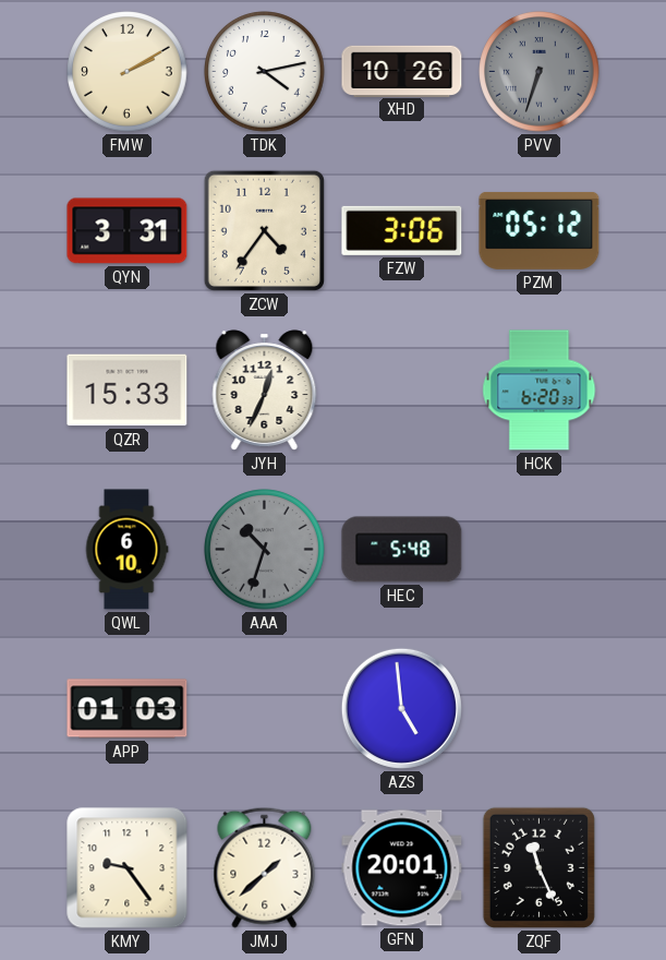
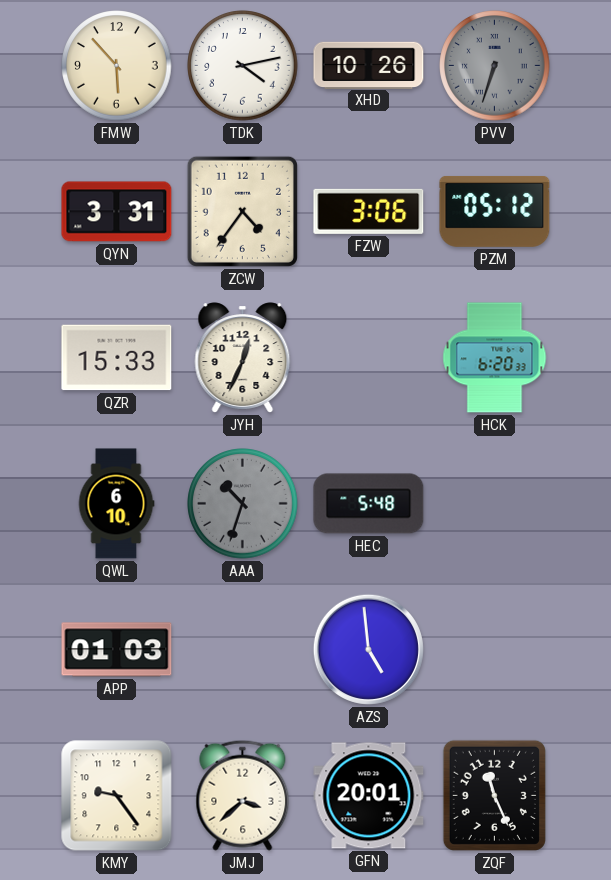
FMW: 2:10 -> 5:53 (117, 66)
JMJ: 1:38 -> 3:38 (243, 795)
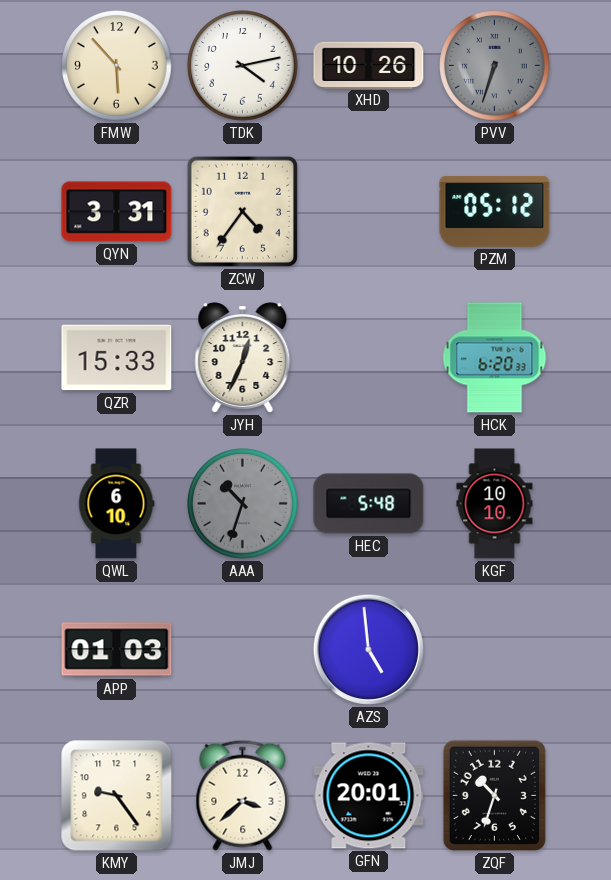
FZW: 3:06 -> none (369, 211)
KGF: none -> 10:10 (495, 504)
ZQF: 11:26 -> 10:33 (494, 795)
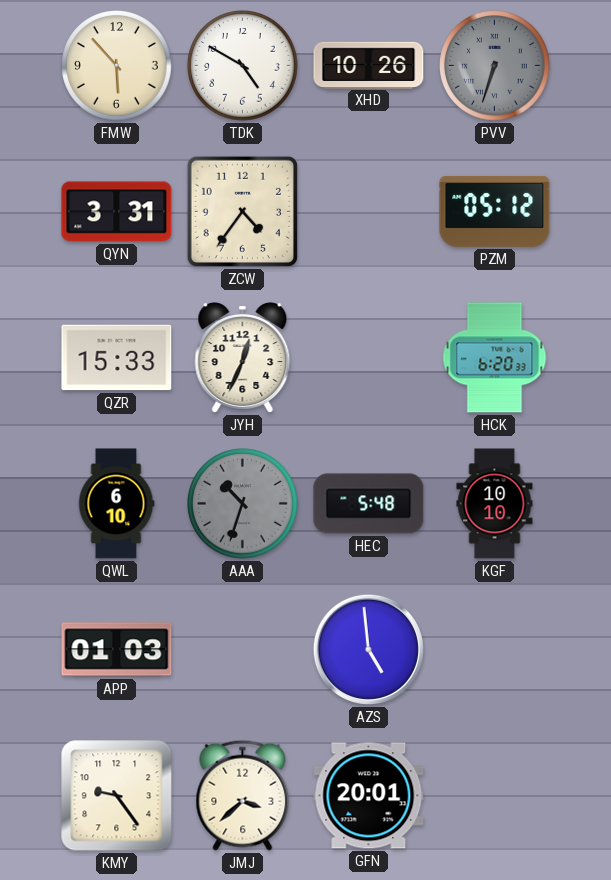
TDK: 4:13 -> 4:50 (243, 66)
ZQF: 10:33 -> none (494, 795)
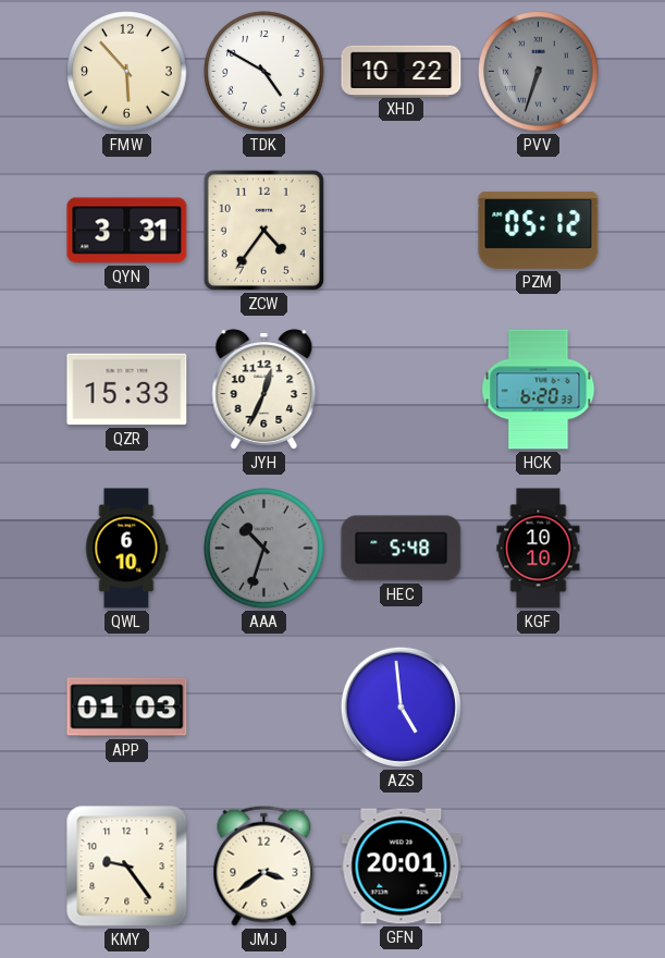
XHD: 10:26 -> 10:22 (402, 71)
JMJ: 3:38 -> 3:39 (264, 865)
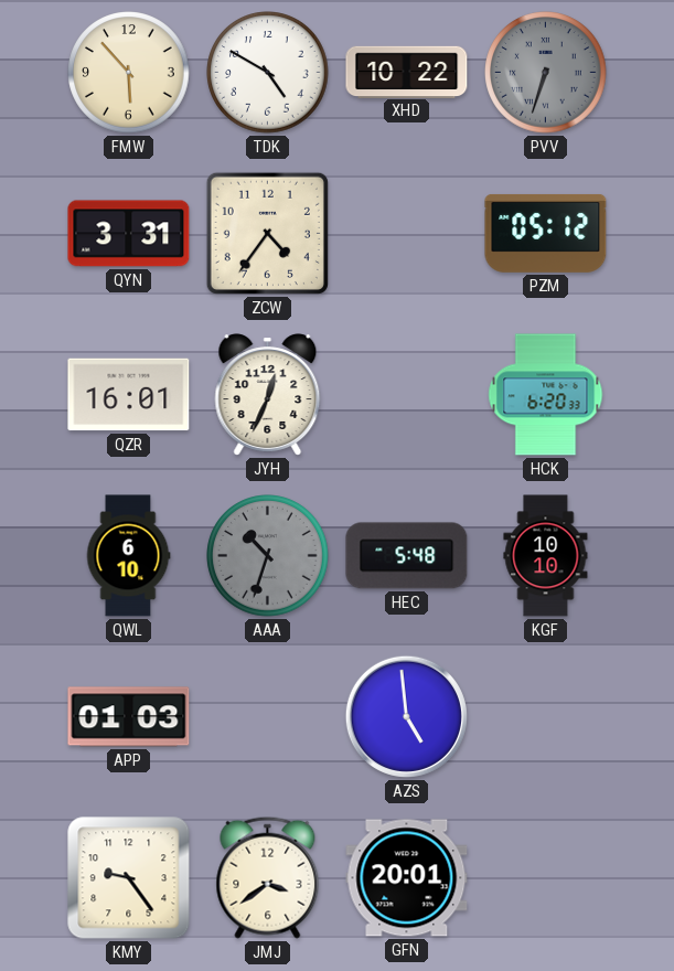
QZR: 15:33 -> 16:01 (129, 395)
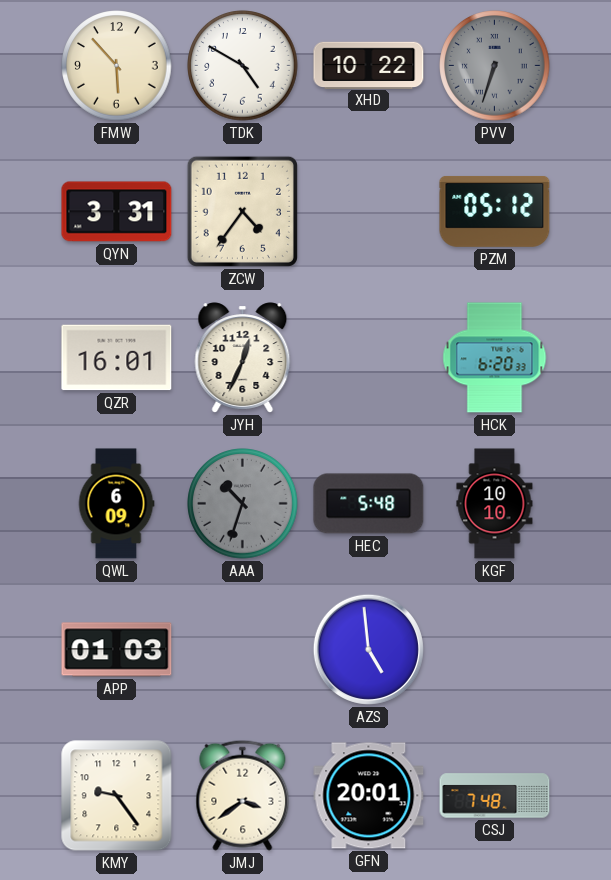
QWL: 6:10 -> 6:09 (116, 504)
CSJ: none -> 7:48 (495, 796)
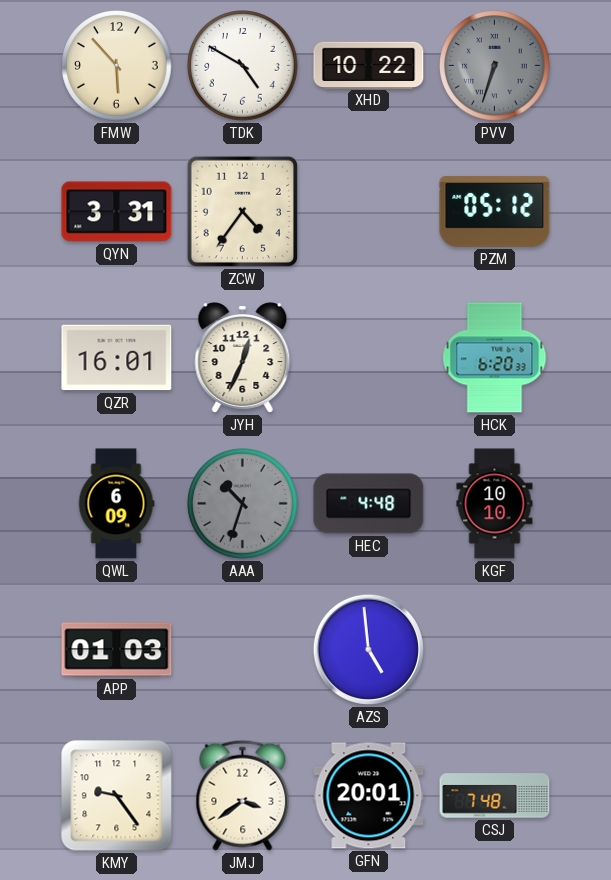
HEC: 5:48 -> 4:48 (369, 504)
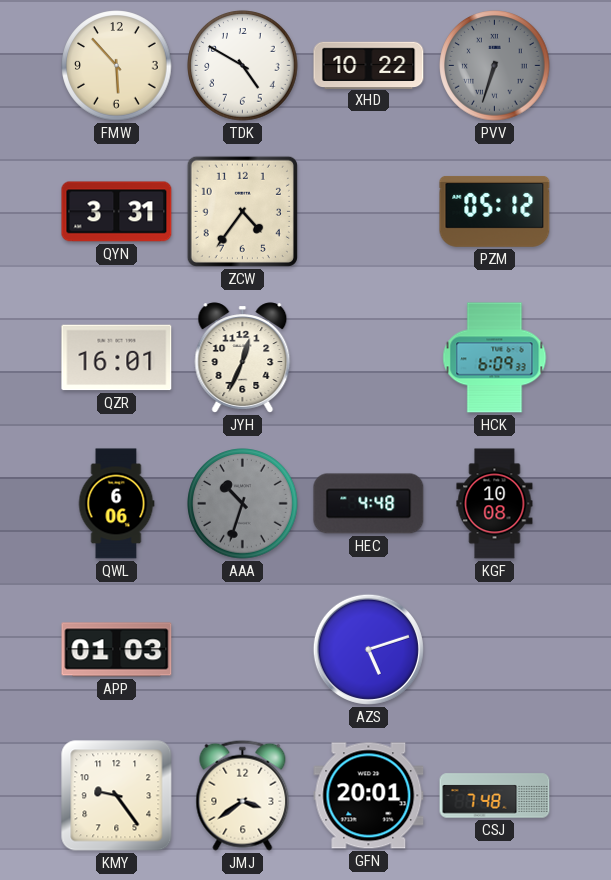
HCK: 6:20 -> 6:09 (495, 358)
QWL: 6:09 -> 6:06 (116, 504)
KGF: 10:10 -> 10:08 (495, 504)
AZS: 4:59 -> 5:12 (368, 649)
